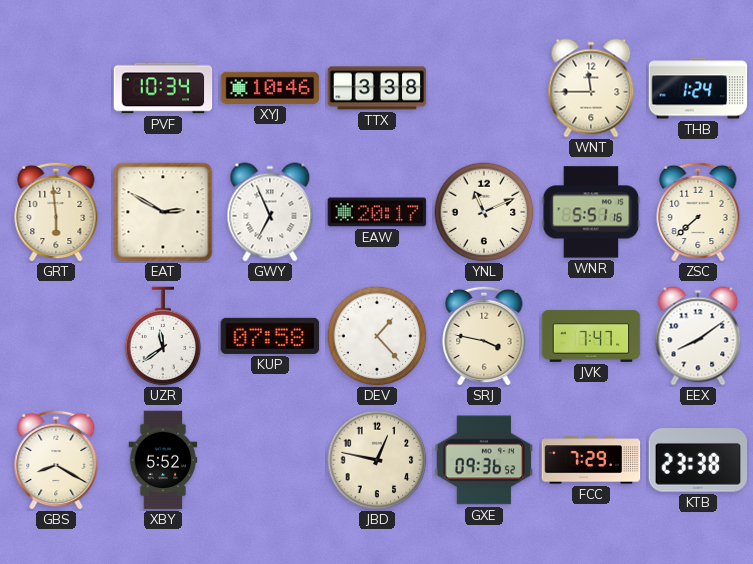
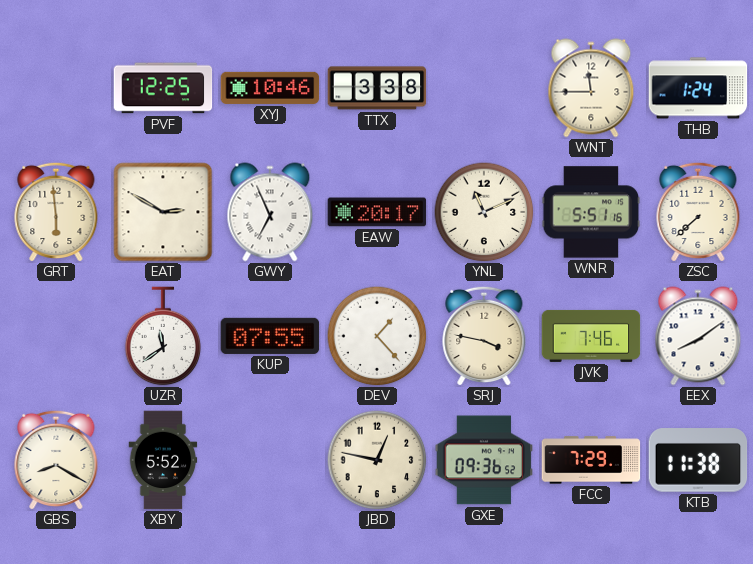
PVF: 10:34 -> 12:25 (163, 88)
KUP: 07:58 -> 07:55 (270, 336)
JVK: 7:47 -> 7:46 (591, 336)
KTB: 23:38 -> 11:38 (698, 460)
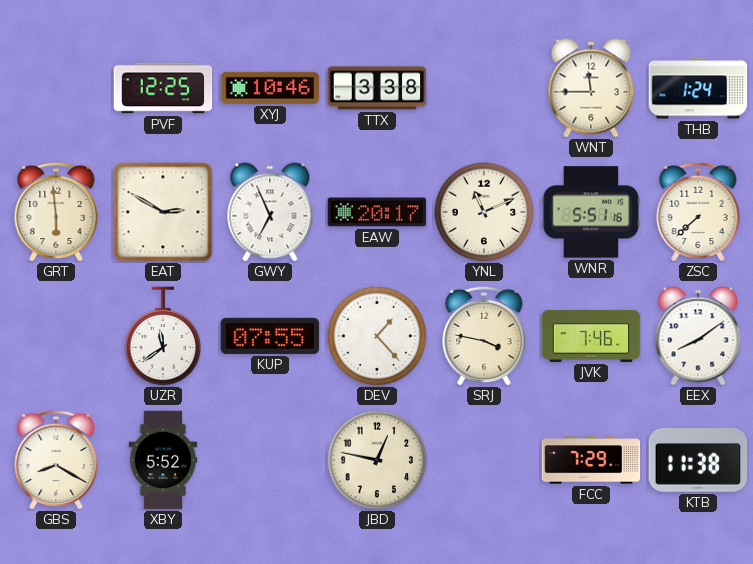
GXE: 09:36 -> none (484, 460)
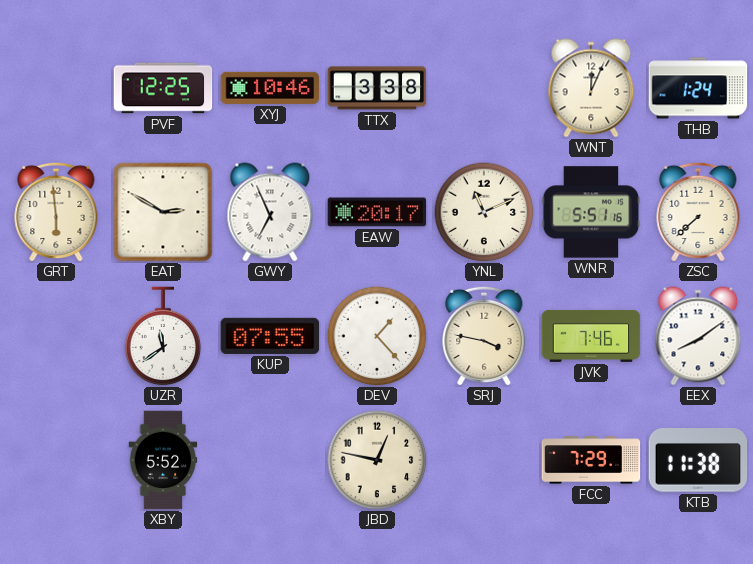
WNT: 11:45 -> 12:04 (591, 88)
GBS: 8:20 -> none (56, 460)
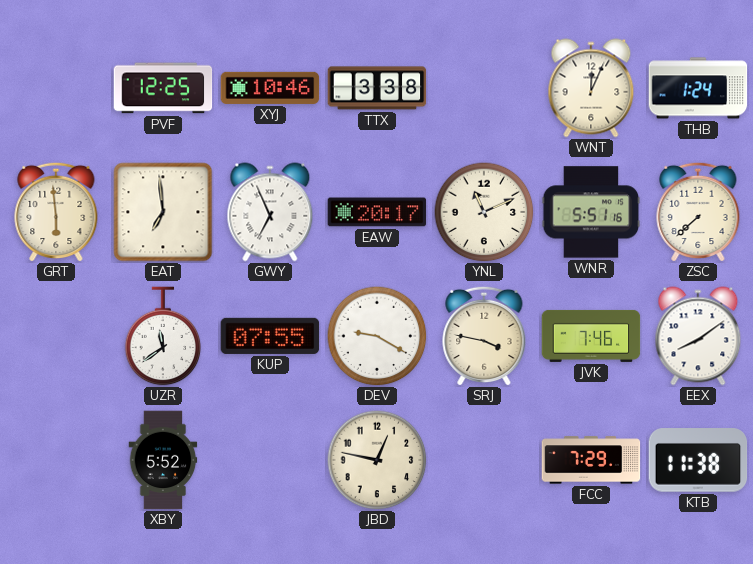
EAT: 2:50 -> 6:59 (163, 212)
DEV: 1:23 -> 9:20 (377, 336)
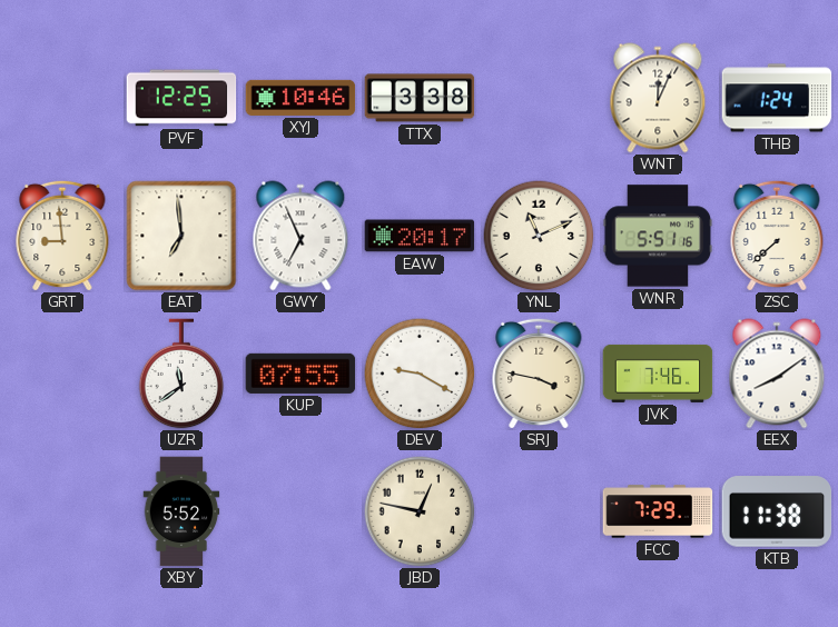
GRT: 5:59 -> 8:59 (62, 236)
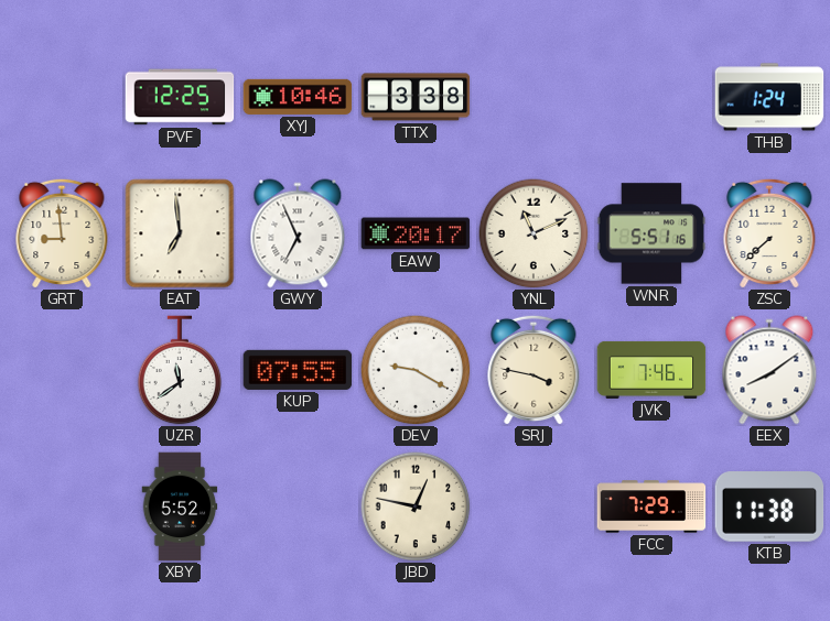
WNT: 12:04 -> none (658, 98)
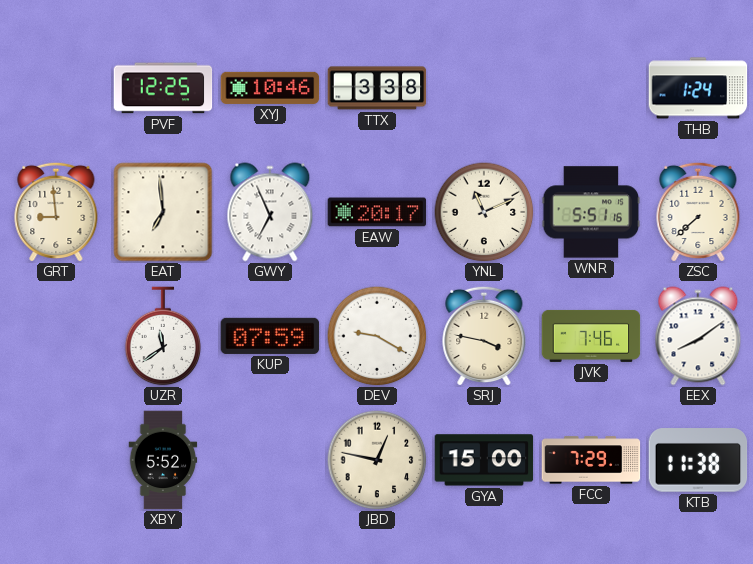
KUP: 07:55 -> 07:59 (270, 336)
GYA: none -> 15:00 (484, 460)
